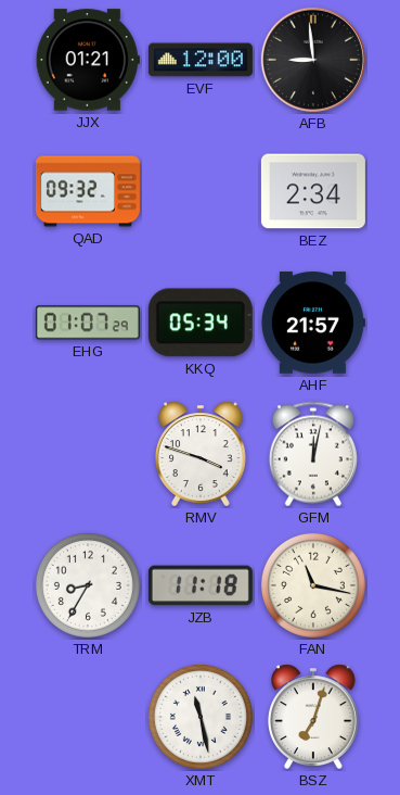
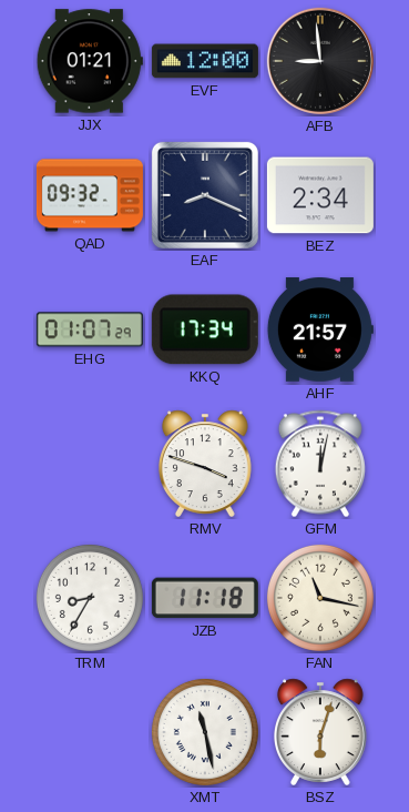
EAF: none -> 8:19 (205, 195)
KKQ: 05:34 -> 17:34 (205, 329)
BSZ: 7:03 -> 6:03 (321, 732)
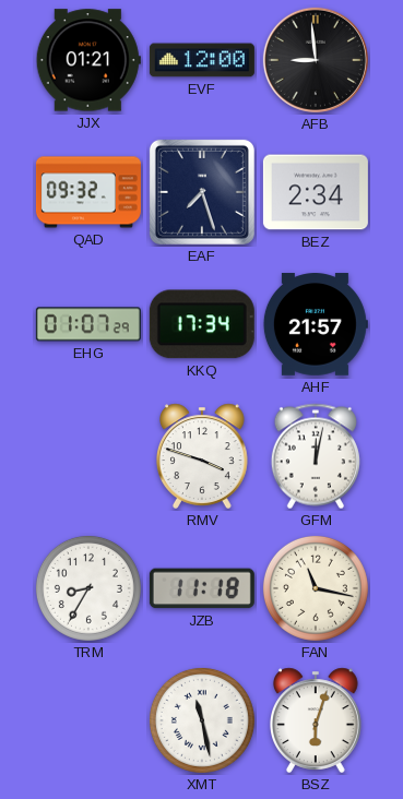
EAF: 8:19 -> 7:27 (202, 192)
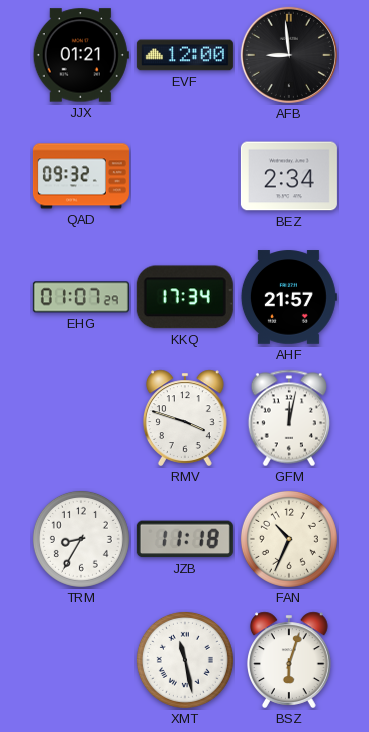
EAF: 7:27 -> none (202, 192)
FAN: 11:17 -> 10:34 (289, 539)
